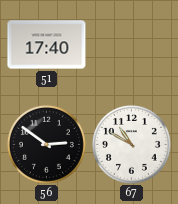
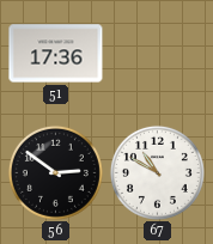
51: 17:40 -> 17:36 (56, 54)
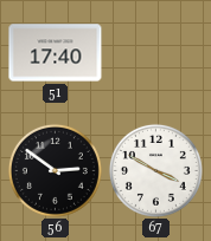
51: 17:36 -> 17:40 (56, 53)
67: 10:50 -> 3:50 (155, 170)
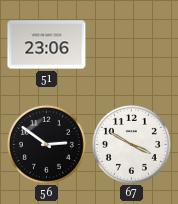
51: 17:40 -> 23:06 (47, 45)
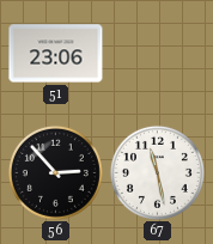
56: 2:51 -> 2:53 (55, 172)
67: 3:50 -> 11:28 (157, 172)
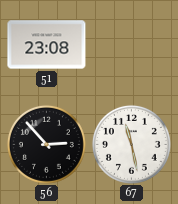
51: 23:06 -> 23:08 (47, 45)
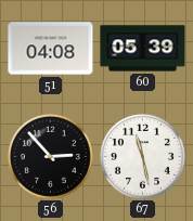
51: 23:08 -> 04:08 (51, 49)
60: none -> 05:39 (143, 49)
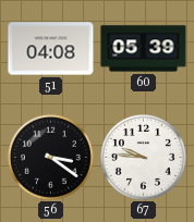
56: 2:53 -> 3:21 (50, 157)
67: 11:28 -> 9:46 (143, 157)
